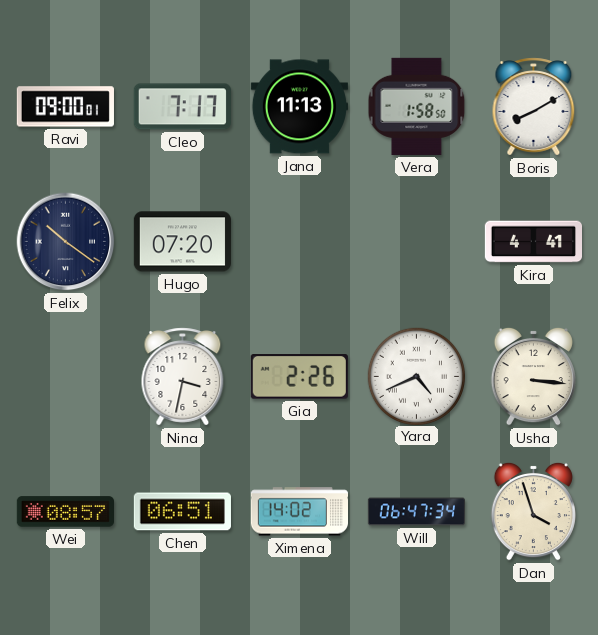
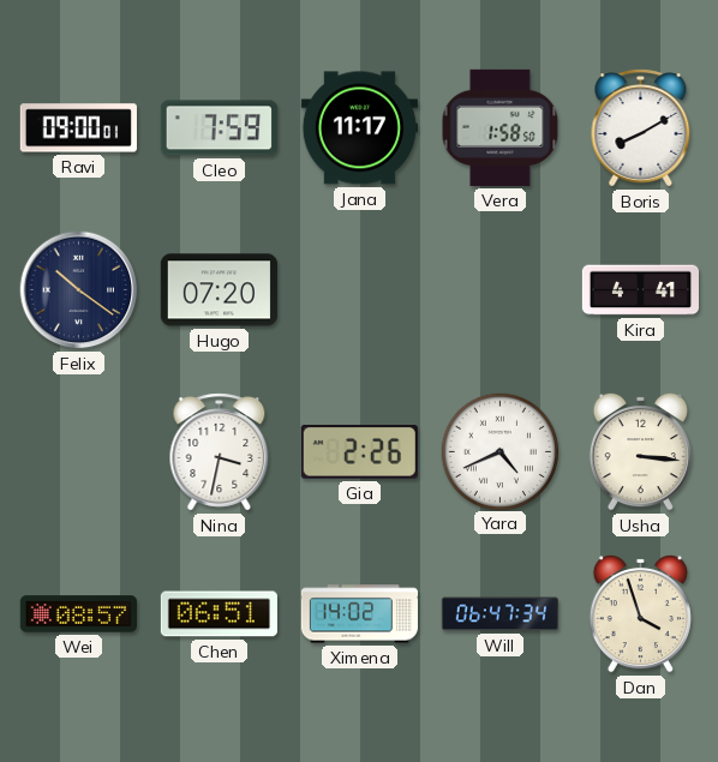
Cleo: 7:17 -> 7:59 (219, 128)
Jana: 11:13 -> 11:17 (359, 128)
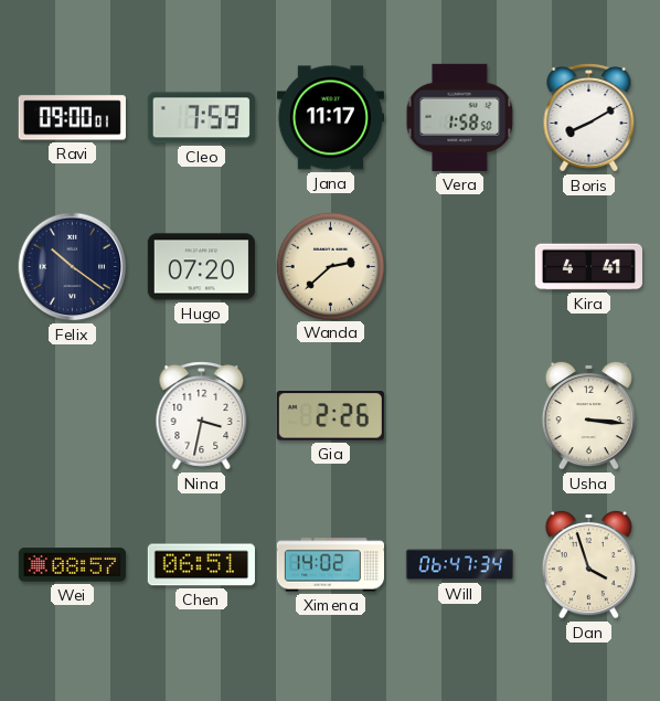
Wanda: none -> 2:38 (330, 266)
Yara: 4:41 -> none (499, 451)
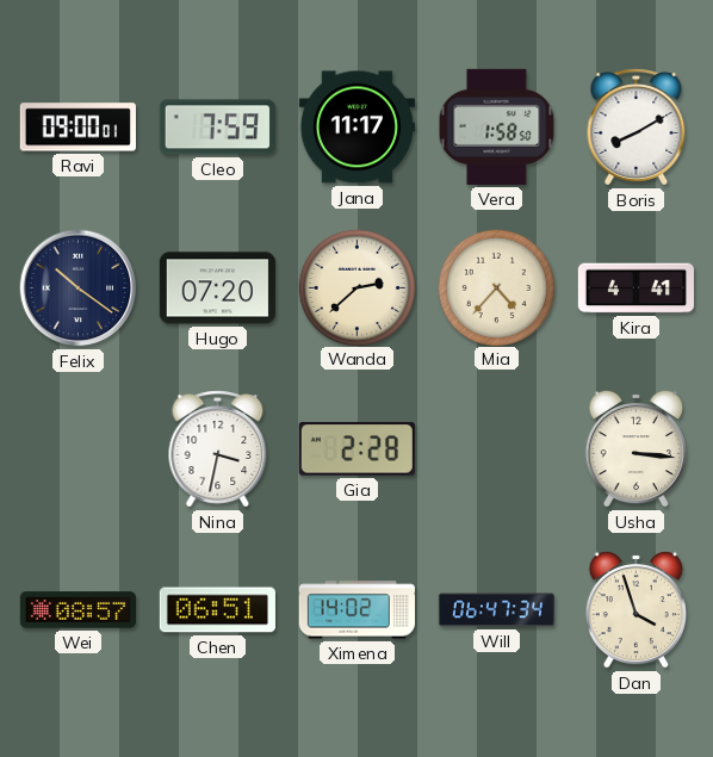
Mia: none -> 4:37 (496, 287)
Gia: 2:26 -> 2:28 (356, 449)
